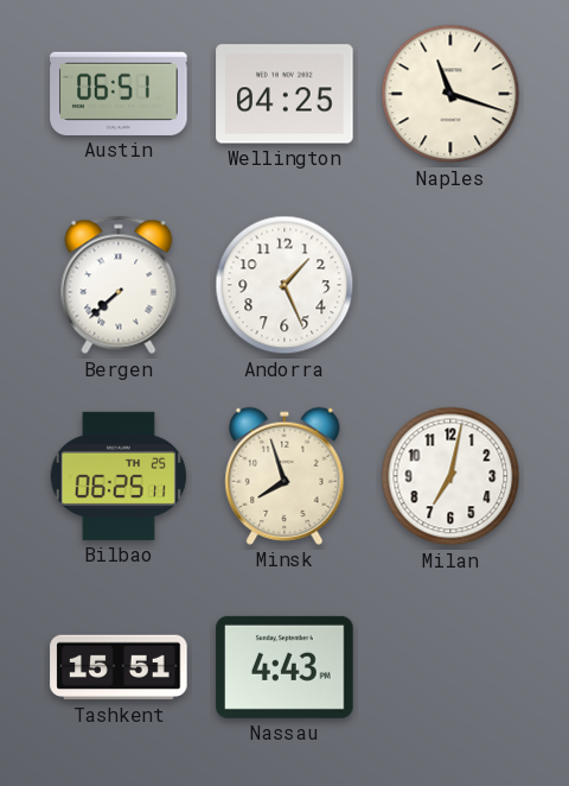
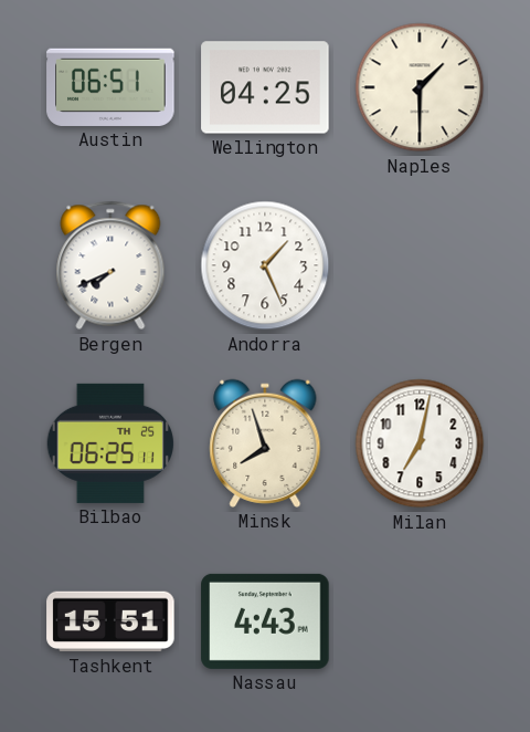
Naples: 11:18 -> 1:30 (420, 87)
Bergen: 7:38 -> 7:41 (110, 265)
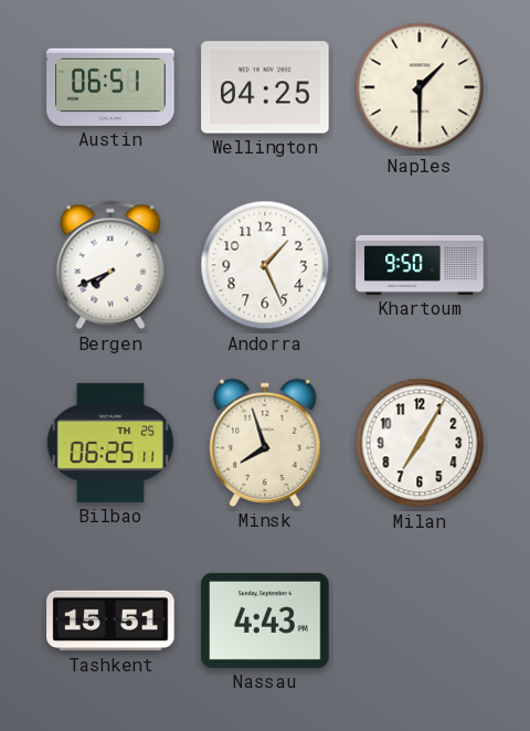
Khartoum: none -> 9:50 (420, 265)
Milan: 7:02 -> 7:05 (420, 443)
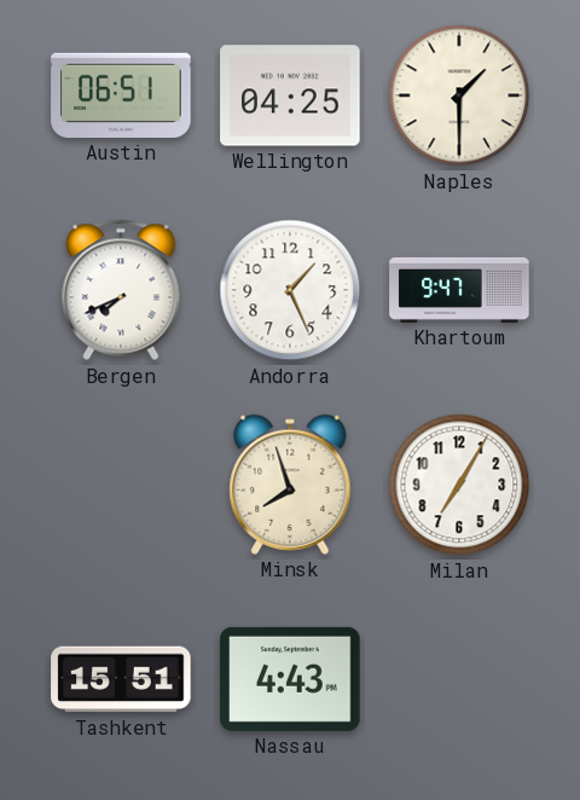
Khartoum: 9:50 -> 9:47 (459, 290)
Bilbao: 06:25 -> none (109, 443)
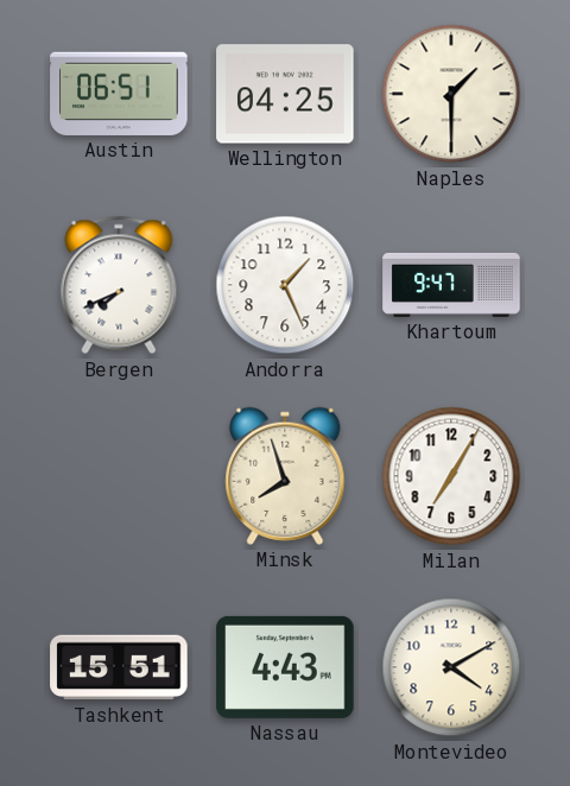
Montevideo: none -> 4:10 (451, 667)
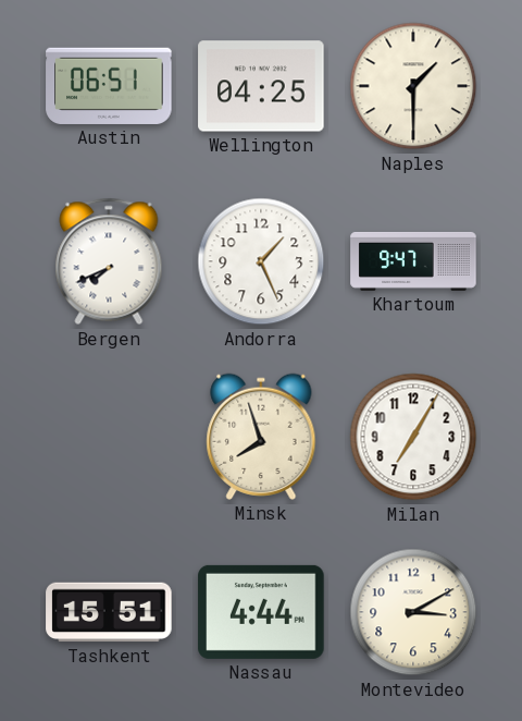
Nassau: 4:43 -> 4:44 (261, 612)
Montevideo: 4:10 -> 3:10 (413, 612)
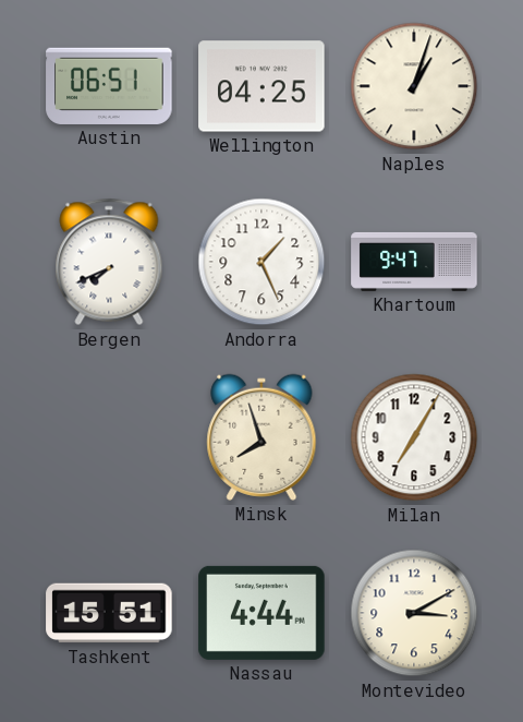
Naples: 1:30 -> 1:03 (414, 86)
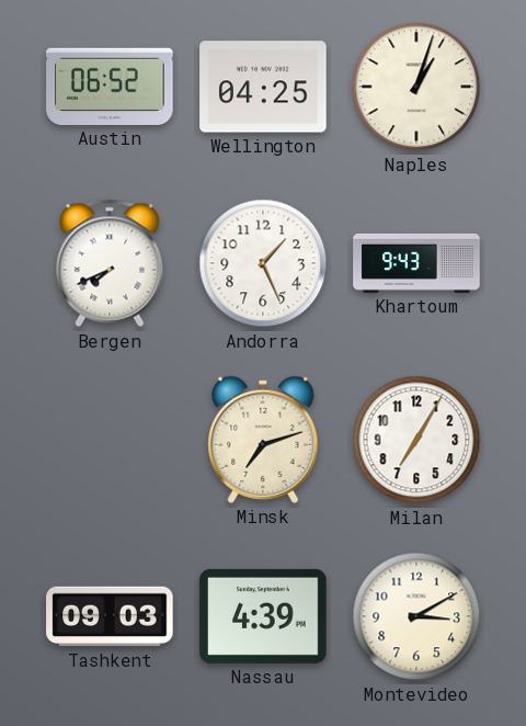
Austin: 06:51 -> 06:52 (110, 87)
Khartoum: 9:47 -> 9:43 (416, 263)
Minsk: 7:57 -> 7:12 (263, 440)
Tashkent: 15:51 -> 09:03 (110, 616)
Nassau: 4:44 -> 4:39 (263, 616)
